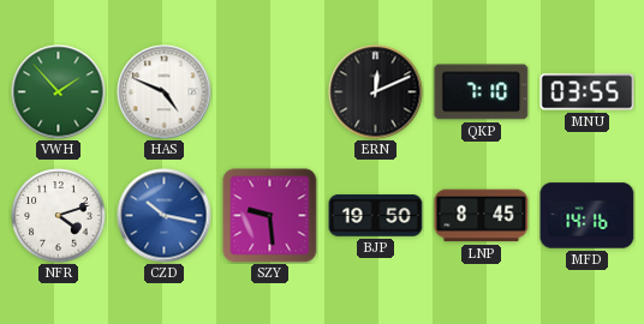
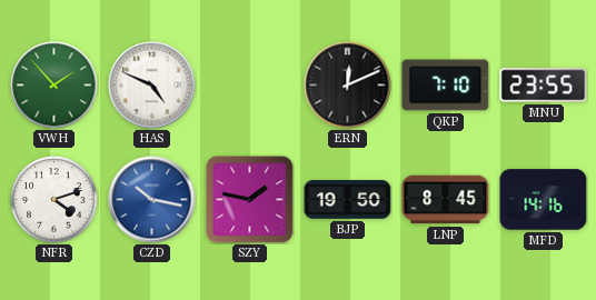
MNU: 03:55 -> 23:55 (544, 86)
SZY: 9:29 -> 1:47 (250, 200)
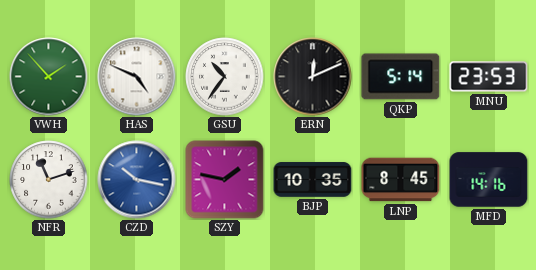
GSU: none -> 10:36 (225, 77)
QKP: 7:10 -> 5:14 (401, 77)
MNU: 23:55 -> 23:53 (489, 77)
NFR: 4:12 -> 11:12 (49, 180)
BJP: 19:50 -> 10:35 (313, 180)
